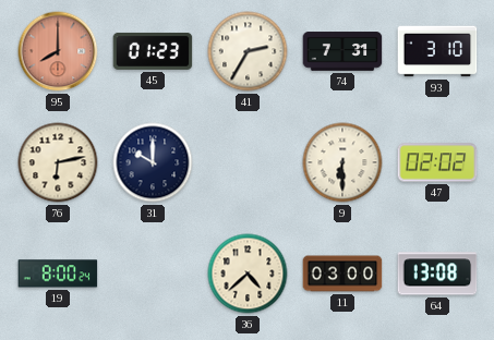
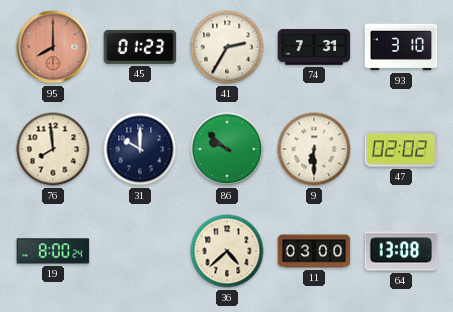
76: 6:13 -> 7:59 (53, 149)
86: none -> 9:52 (227, 149)
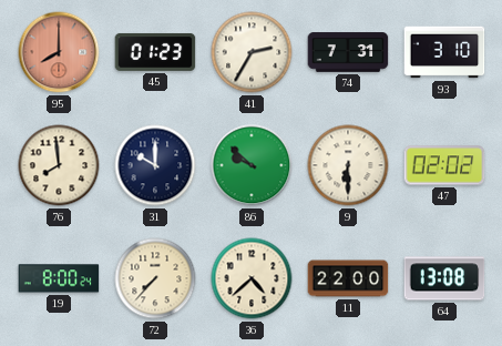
72: none -> 7:37 (155, 278)
11: 03:00 -> 22:00 (348, 278)
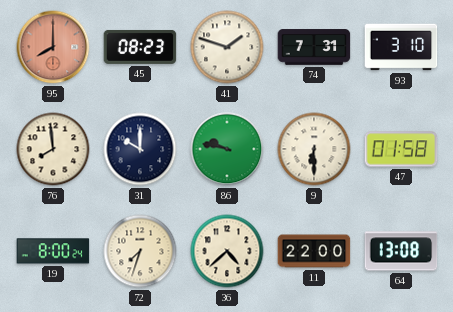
45: 01:23 -> 08:23 (140, 47)
41: 2:35 -> 1:48 (227, 47)
86: 9:52 -> 9:47 (227, 149)
47: 02:02 -> 01:58 (401, 149)
72: 7:37 -> 7:33 (140, 251)
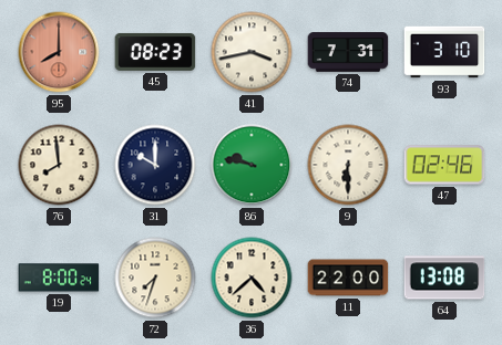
41: 1:48 -> 3:43 (252, 52)
47: 01:58 -> 02:46 (444, 165)
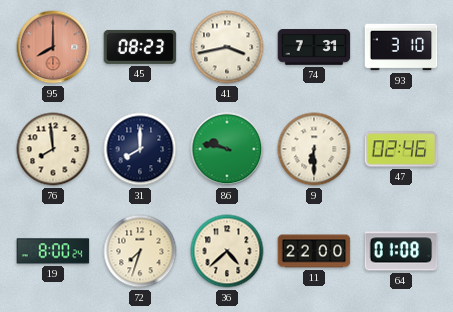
31: 10:00 -> 8:00 (140, 149)
64: 13:08 -> 01:08 (401, 251)
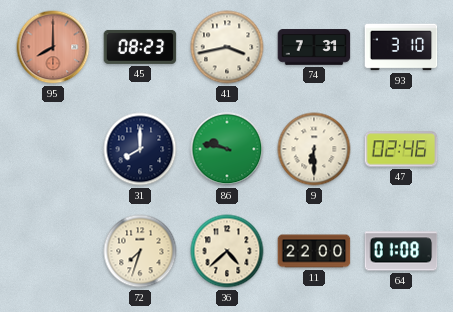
76: 7:59 -> none (53, 149)
19: 8:00 -> none (53, 251)
